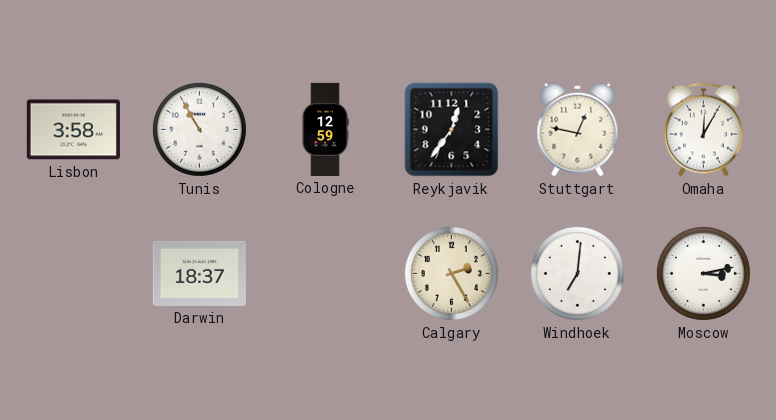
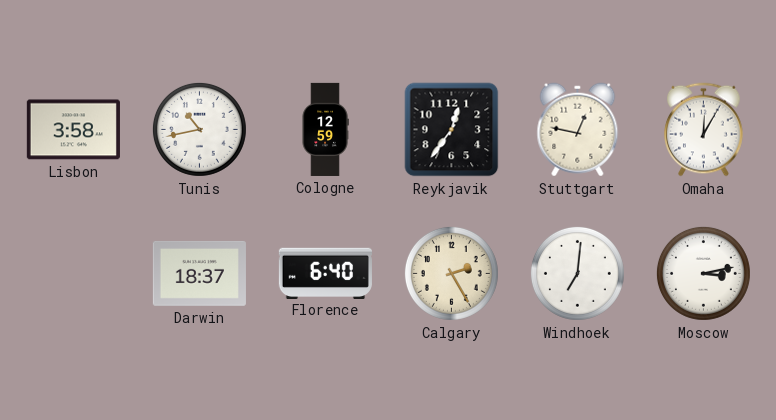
Tunis: 10:55 -> 10:43 (199, 129)
Florence: none -> 6:40 (325, 273)
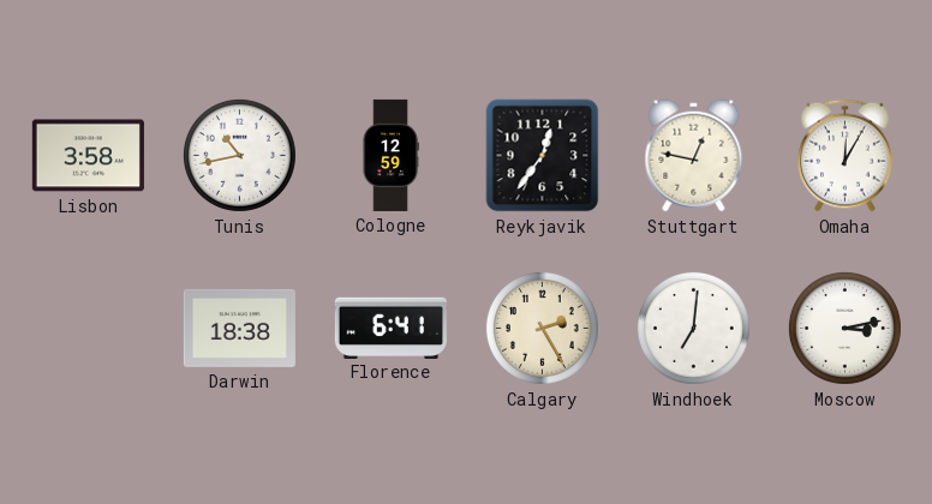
Darwin: 18:37 -> 18:38 (239, 328)
Florence: 6:40 -> 6:41 (390, 328)
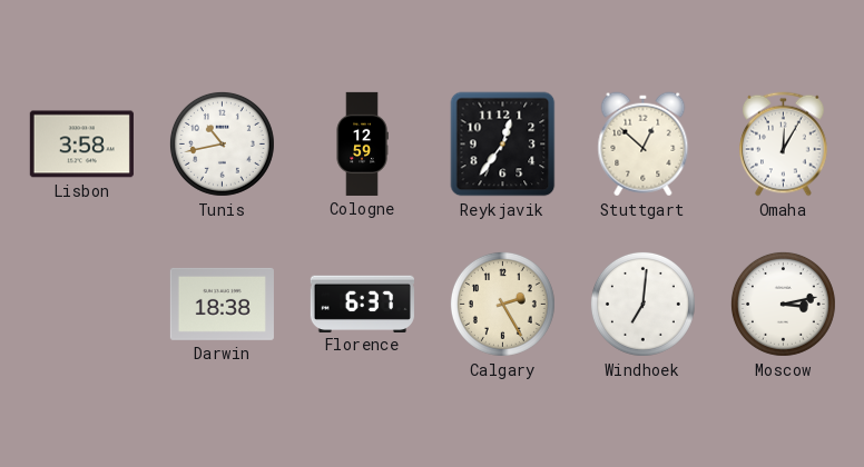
Stuttgart: 12:47 -> 12:52 (644, 145)
Florence: 6:41 -> 6:37 (362, 304)
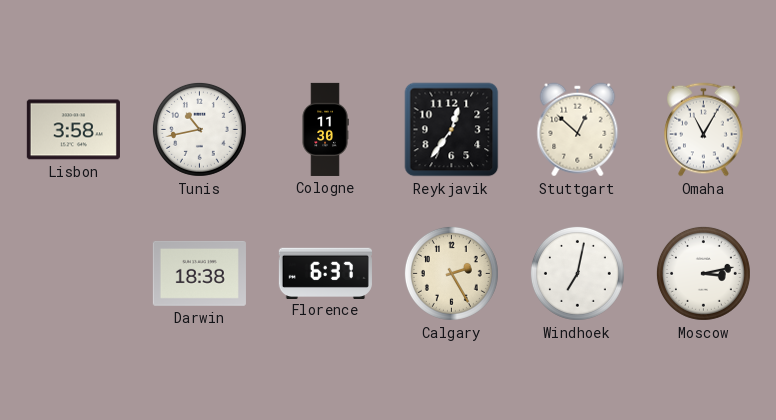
Cologne: 12:59 -> 11:30 (325, 129)
Omaha: 12:05 -> 11:05 (704, 130)
Windhoek: 7:01 -> 7:02 (577, 273)
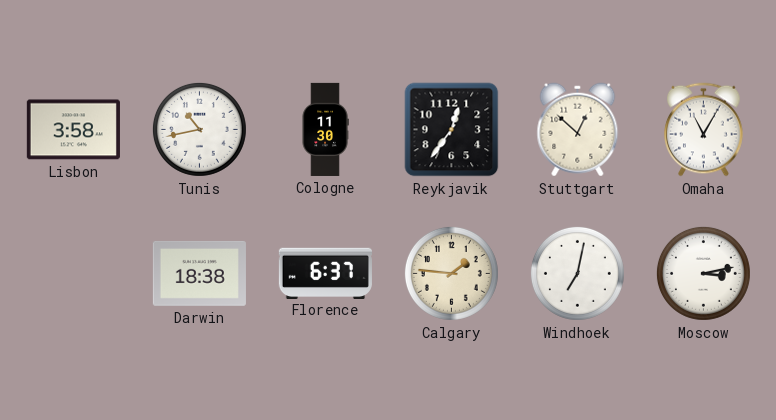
Calgary: 2:25 -> 1:46 (451, 273)
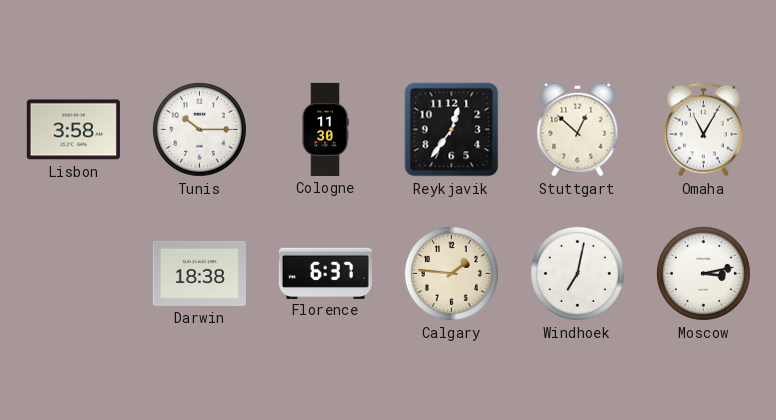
Tunis: 10:43 -> 10:15 (199, 129)
